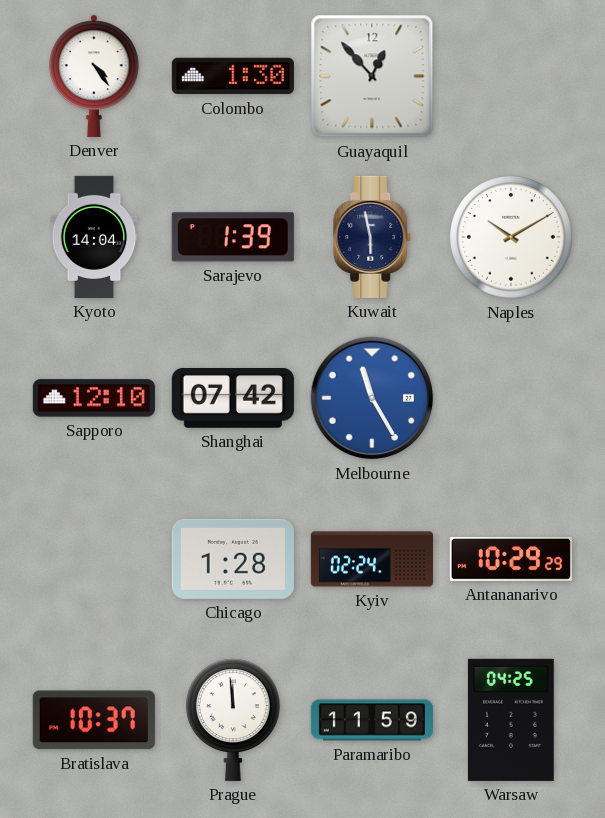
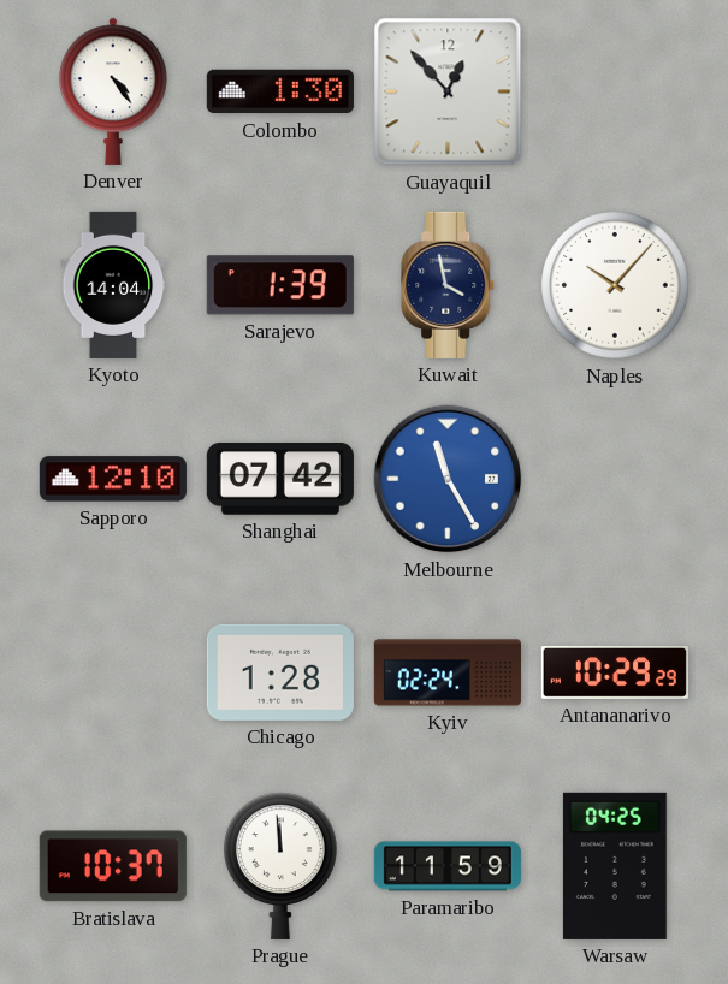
Kuwait: 5:58 -> 3:58 (449, 285)
Naples: 10:10 -> 10:07 (615, 285)
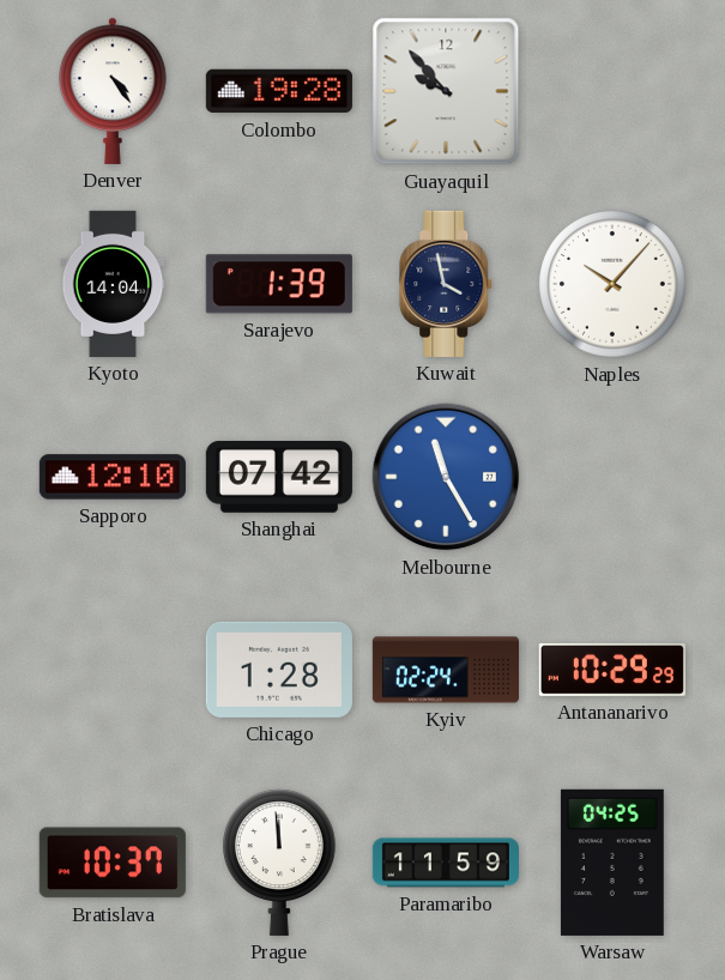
Colombo: 1:30 -> 19:28 (279, 91)
Guayaquil: 12:53 -> 9:53 (446, 91)
